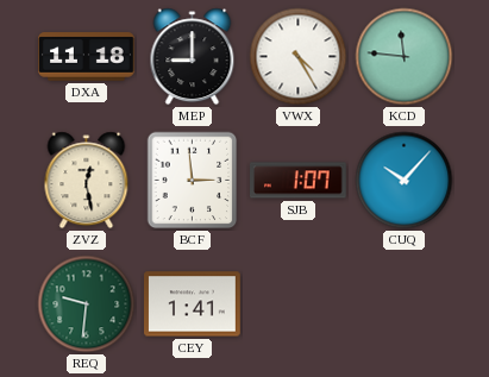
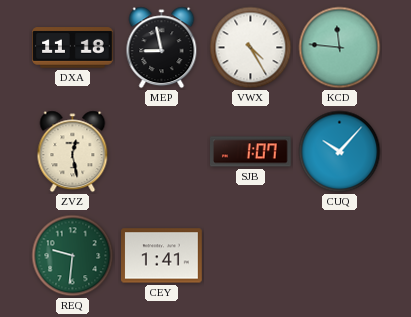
MEP: 9:00 -> 8:58 (162, 48)
BCF: 2:59 -> none (193, 181)
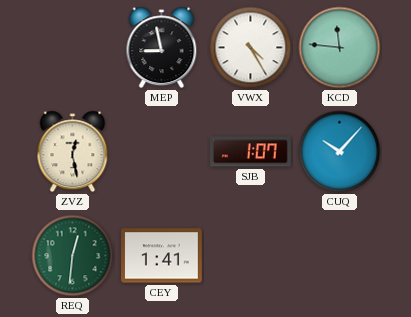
DXA: 11:18 -> none (73, 48)
REQ: 9:31 -> 12:31 (73, 256)
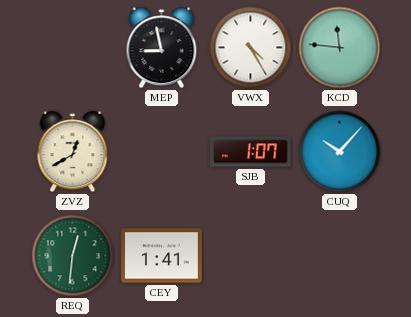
ZVZ: 12:28 -> 12:40 (73, 152)
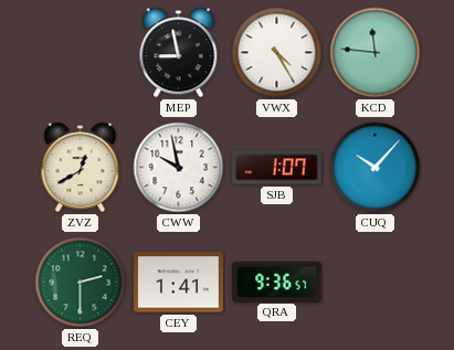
CWW: none -> 9:58 (179, 168)
REQ: 12:31 -> 2:30 (81, 283)
QRA: none -> 9:36 (277, 282)
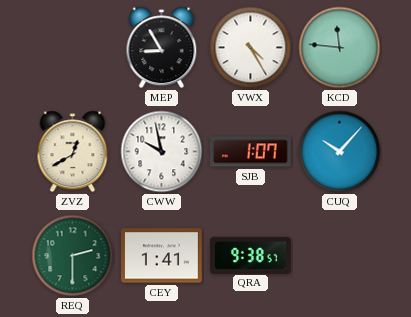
MEP: 8:58 -> 8:55 (162, 48)
QRA: 9:36 -> 9:38 (251, 255)
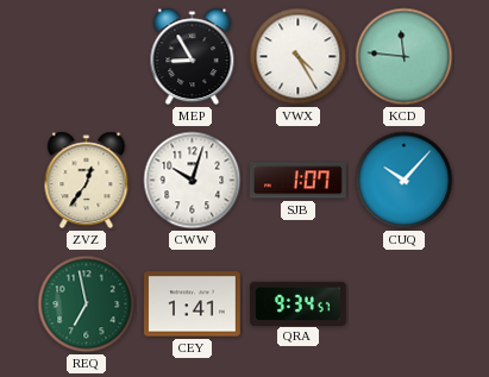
ZVZ: 12:40 -> 12:36 (87, 181)
CWW: 9:58 -> 10:03 (193, 181)
REQ: 2:30 -> 6:58 (87, 304)
QRA: 9:38 -> 9:34 (299, 303)
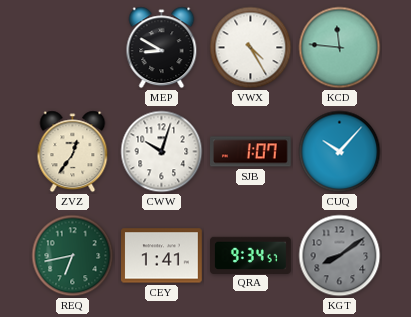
MEP: 8:55 -> 8:50 (162, 48)
REQ: 6:58 -> 6:43 (73, 256)
KGT: none -> 8:09 (340, 256)
